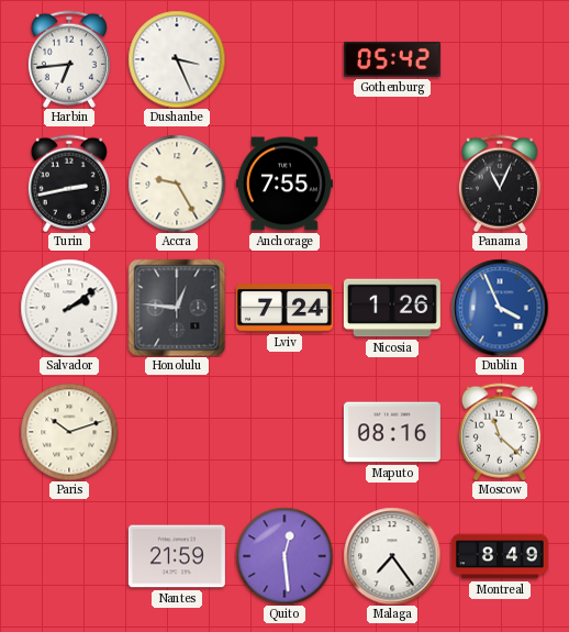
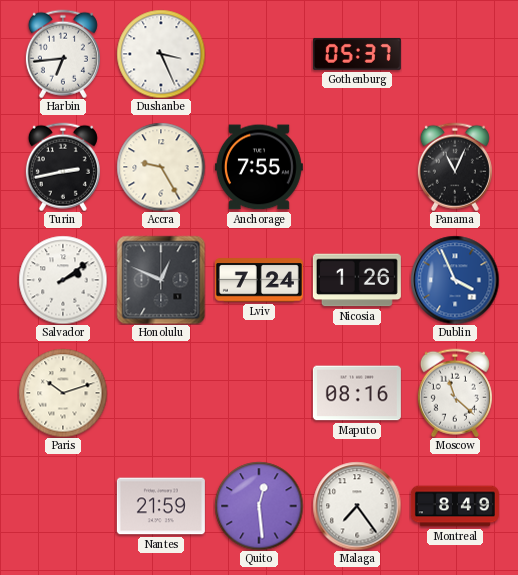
Gothenburg: 05:42 -> 05:37 (357, 54)
Honolulu: 12:46 -> 12:49 (161, 280)
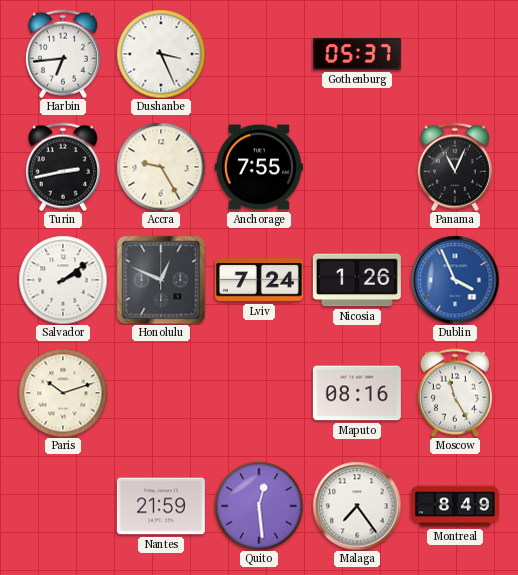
Moscow: 11:22 -> 11:25 (455, 393)
